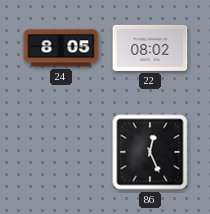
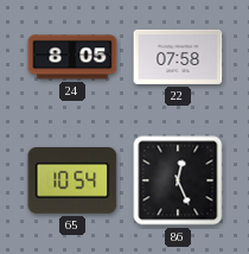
22: 08:02 -> 07:58 (178, 57)
65: none -> 10:54 (72, 182)
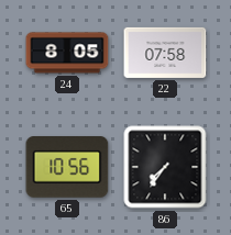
65: 10:54 -> 10:56 (67, 168)
86: 12:26 -> 7:36 (165, 167)
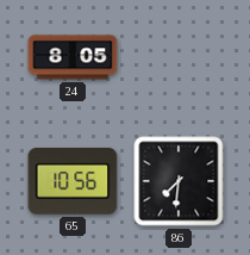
22: 07:58 -> none (165, 53)
86: 7:36 -> 7:31 (179, 181)
